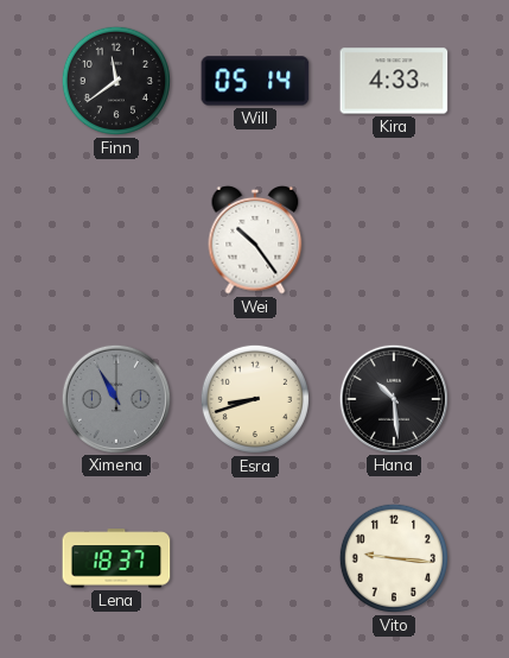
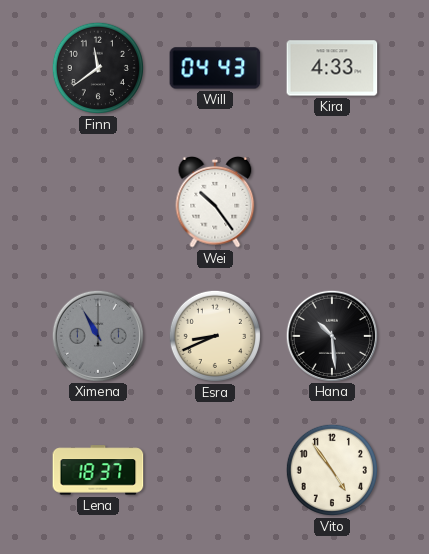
Will: 05:14 -> 04:43 (215, 68)
Esra: 8:42 -> 8:41 (215, 336)
Vito: 9:16 -> 4:54 (332, 470)
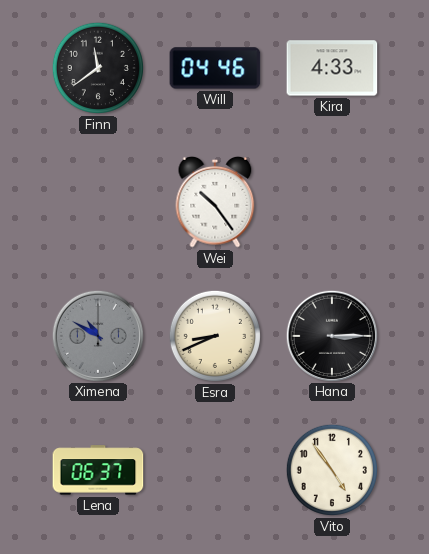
Will: 04:43 -> 04:46 (215, 68)
Ximena: 10:55 -> 10:50 (97, 335)
Hana: 10:29 -> 3:15 (331, 335)
Lena: 18:37 -> 06:37 (98, 470)
